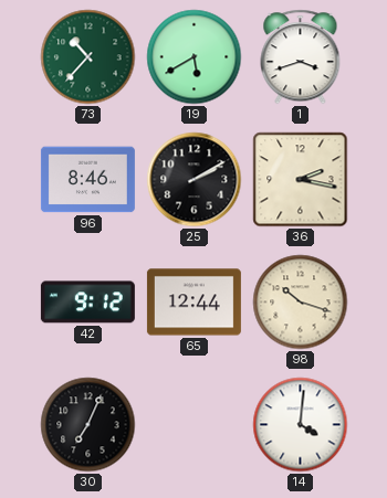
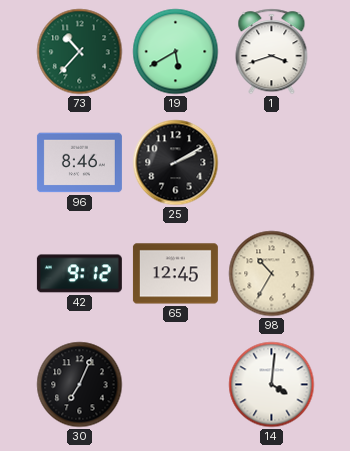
36: 2:17 -> none (301, 180)
65: 12:44 -> 12:45 (175, 274)
98: 10:18 -> 10:35 (272, 274)
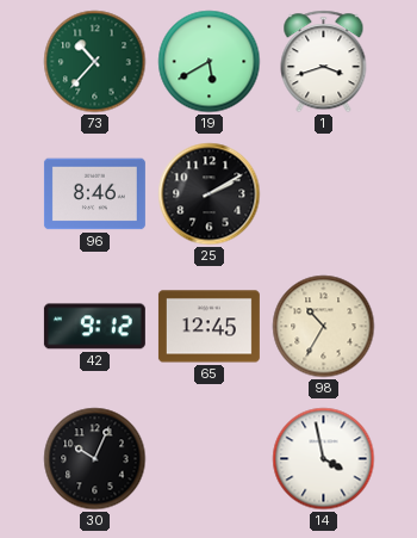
30: 7:04 -> 10:04 (95, 459)
14: 4:01 -> 3:58 (324, 459)
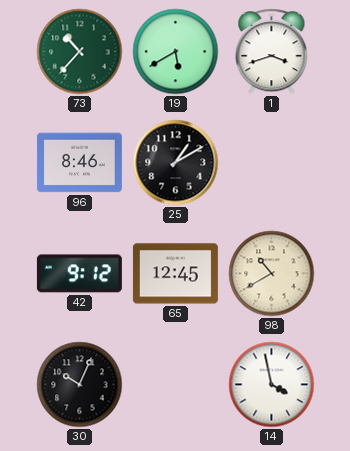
25: 2:10 -> 1:10 (176, 163)
98: 10:35 -> 10:40 (272, 274)
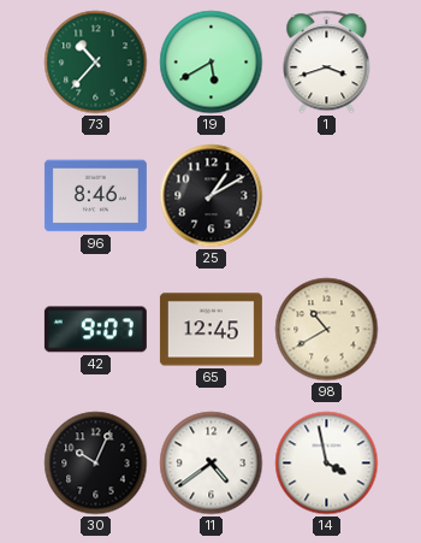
42: 9:12 -> 9:07 (95, 330)
11: none -> 4:39 (212, 464)
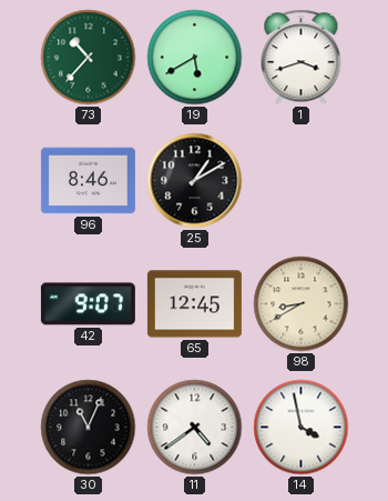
98: 10:40 -> 8:40 (302, 304)
30: 10:04 -> 11:04 (89, 428)
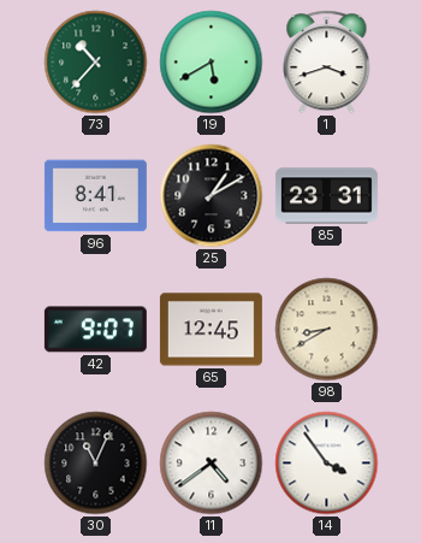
96: 8:46 -> 8:41 (95, 196)
85: none -> 23:31 (326, 196)
14: 3:58 -> 3:54 (327, 464)
